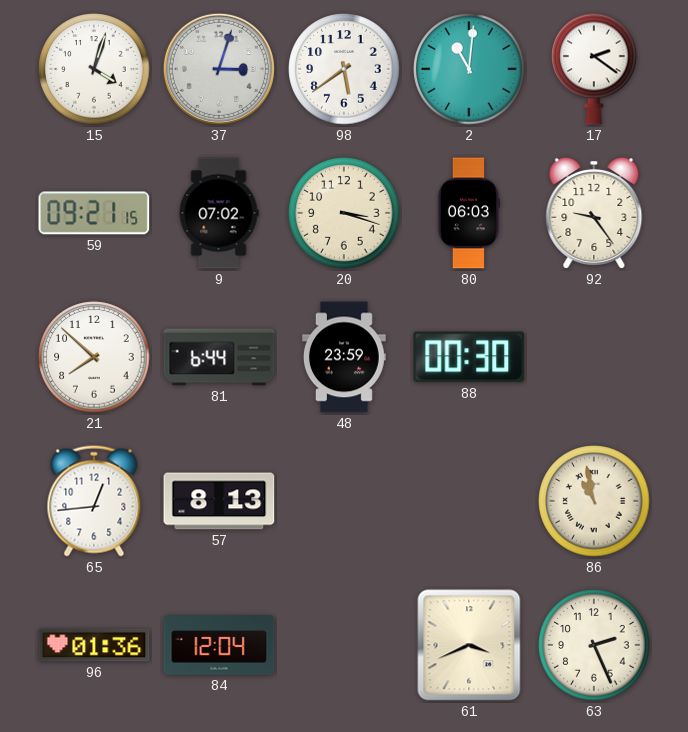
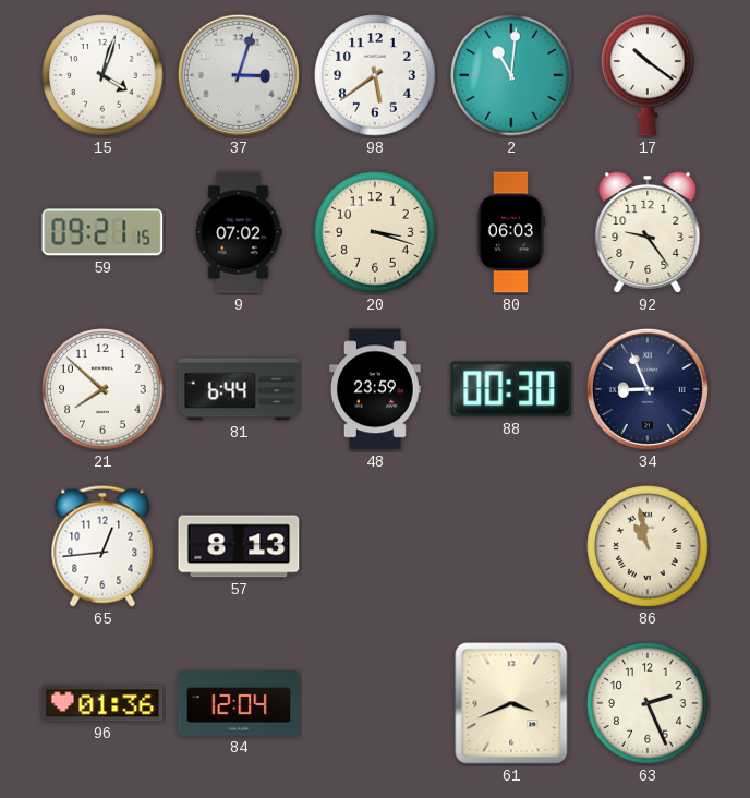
17: 2:21 -> 10:21 (648, 75)
34: none -> 8:56 (648, 389)
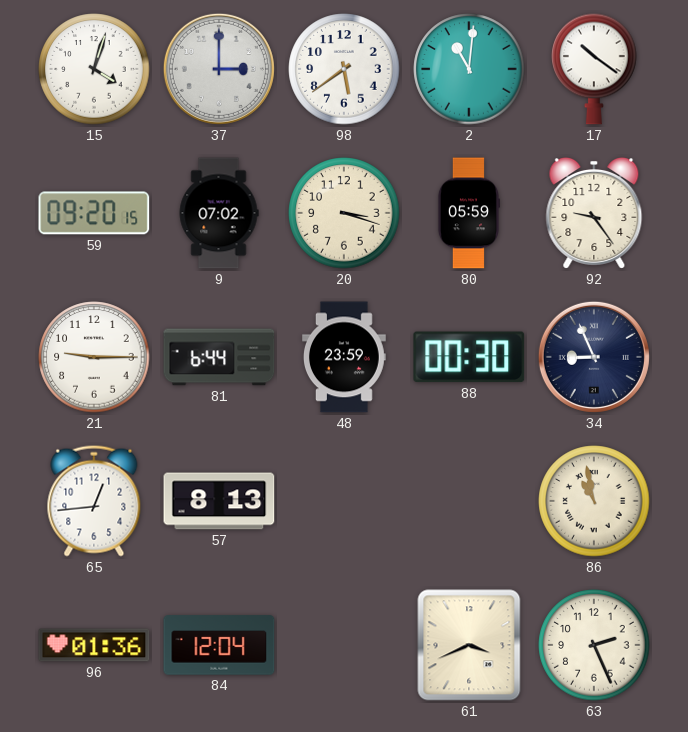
37: 3:03 -> 3:00 (219, 69)
59: 09:21 -> 09:20 (94, 213)
80: 06:03 -> 05:59 (468, 213)
21: 7:52 -> 9:15 (94, 357)
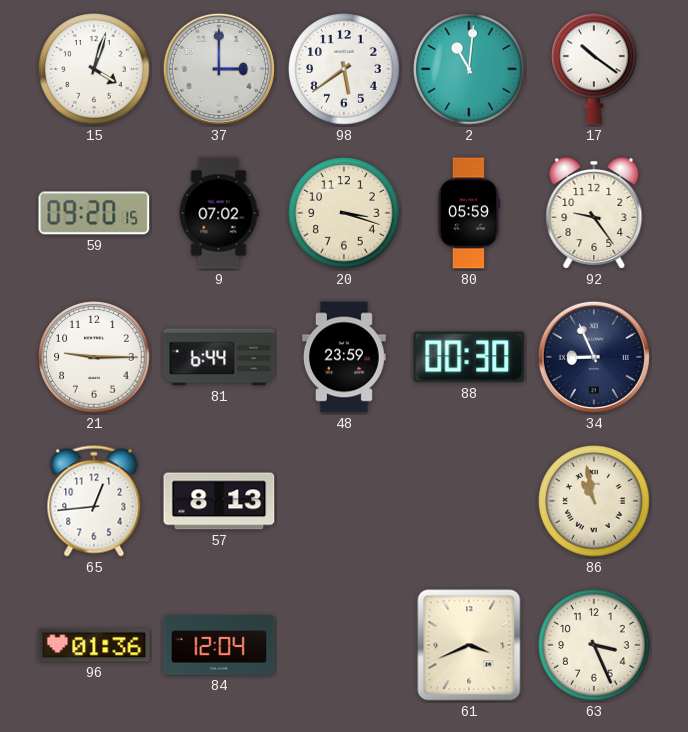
63: 2:26 -> 3:26 (594, 645)
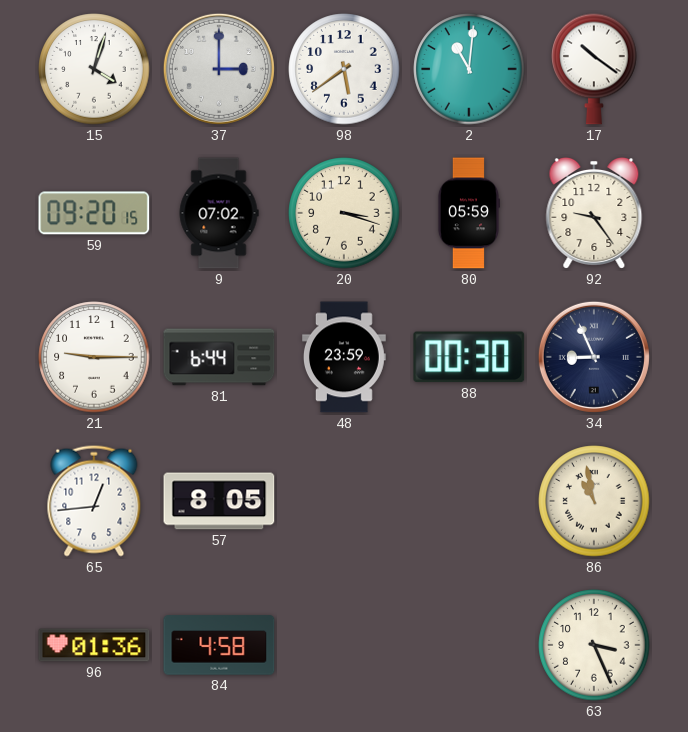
57: 8:13 -> 8:05 (219, 501)
84: 12:04 -> 4:58 (219, 645)
61: 3:41 -> none (469, 645)
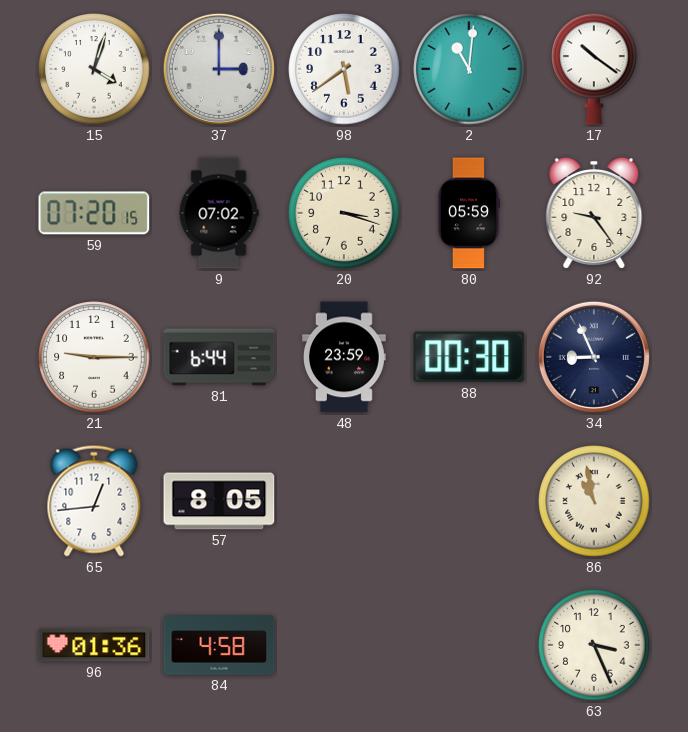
59: 09:20 -> 07:20 (94, 213)
